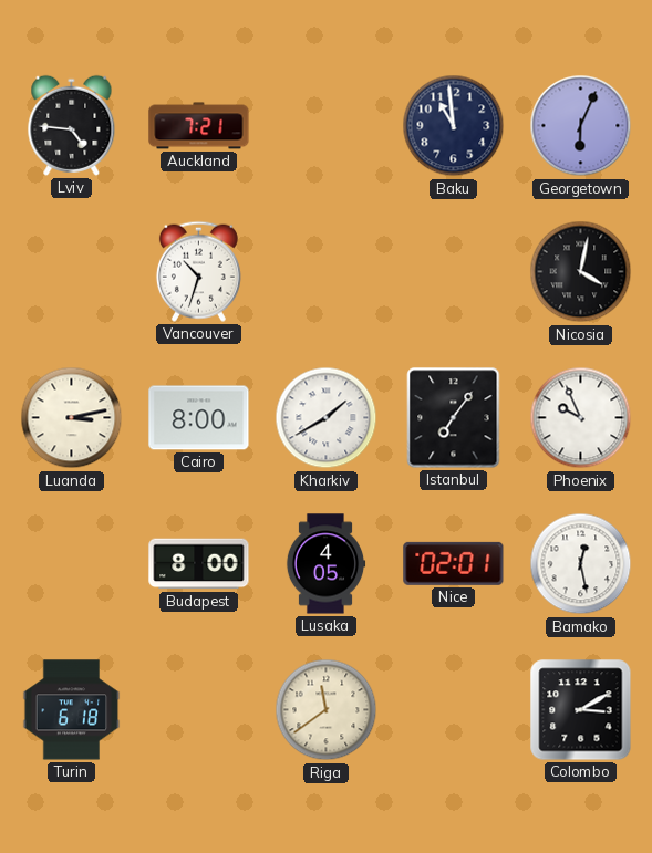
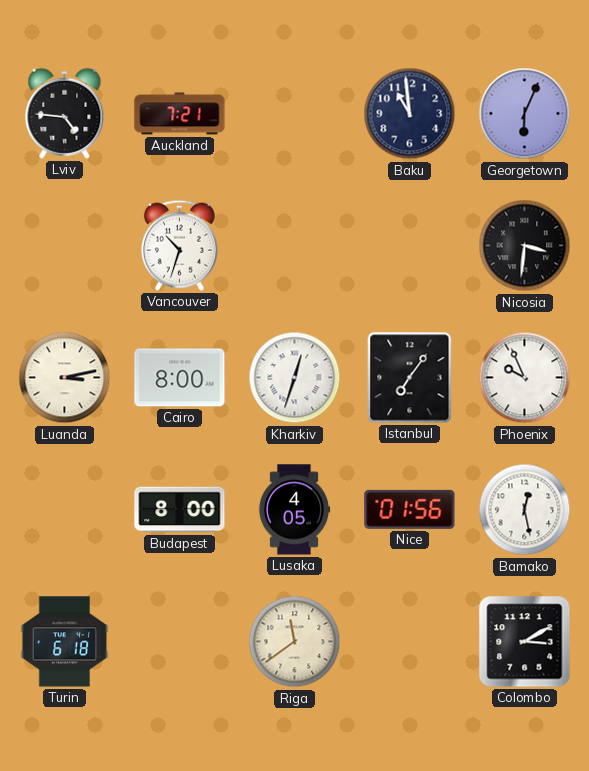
Nicosia: 4:02 -> 3:31 (525, 246)
Kharkiv: 1:40 -> 12:33 (295, 378)
Nice: 02:01 -> 01:56 (410, 509)
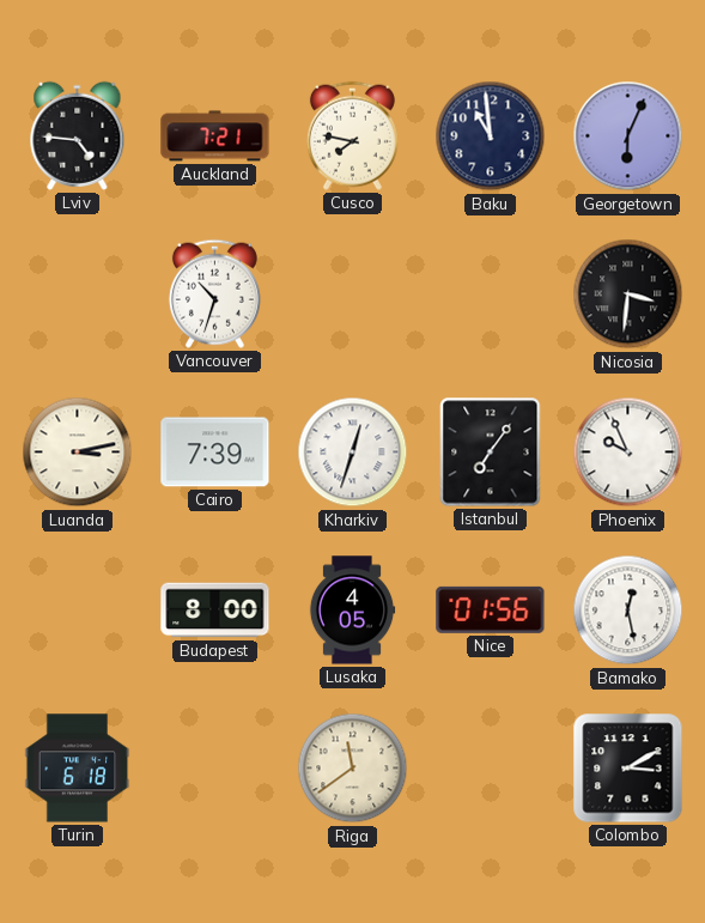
Cusco: none -> 7:47 (352, 135)
Cairo: 8:00 -> 7:39 (215, 453)
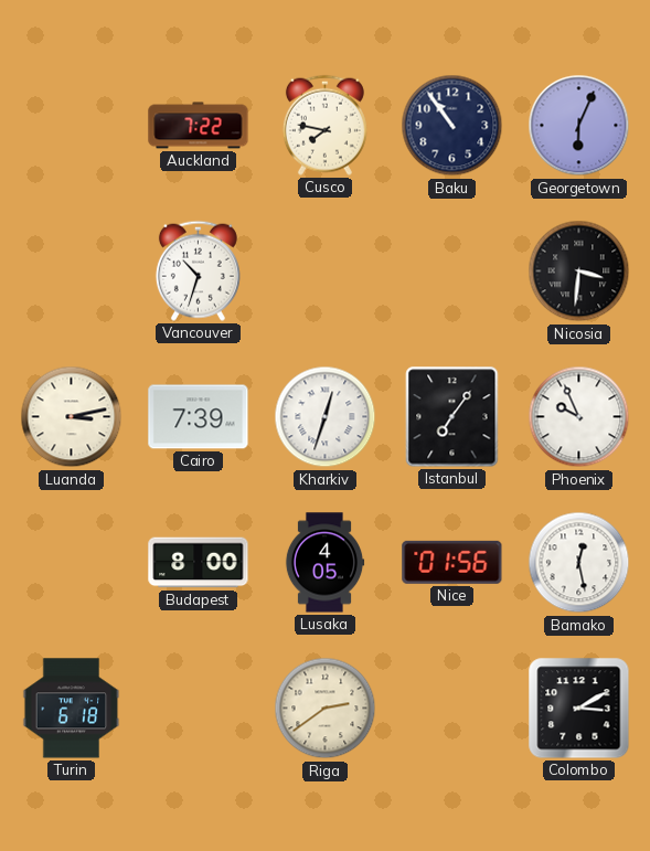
Lviv: 4:46 -> none (78, 135)
Auckland: 7:21 -> 7:22 (199, 126)
Baku: 10:59 -> 10:54 (452, 126)
Riga: 11:39 -> 2:39 (326, 709)
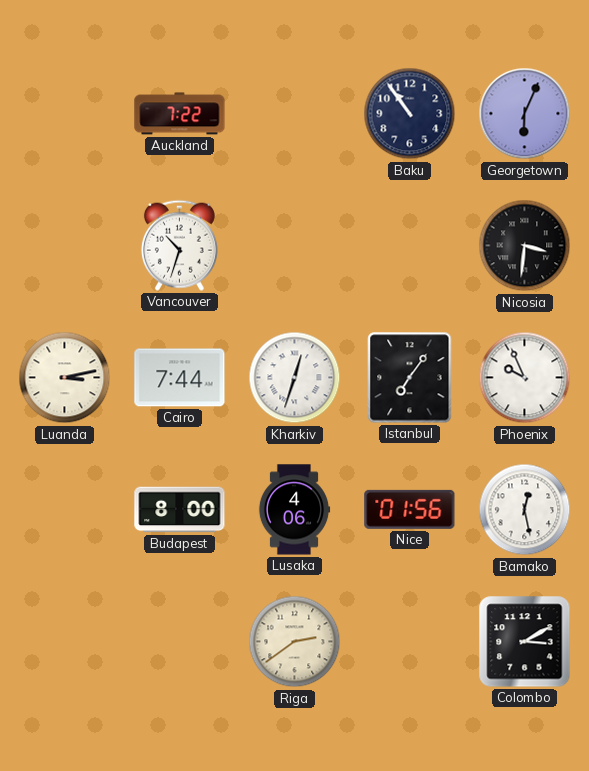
Cusco: 7:47 -> none (324, 125)
Cairo: 7:39 -> 7:44 (180, 378)
Lusaka: 4:05 -> 4:06 (294, 510)
Turin: 6:18 -> none (72, 709)
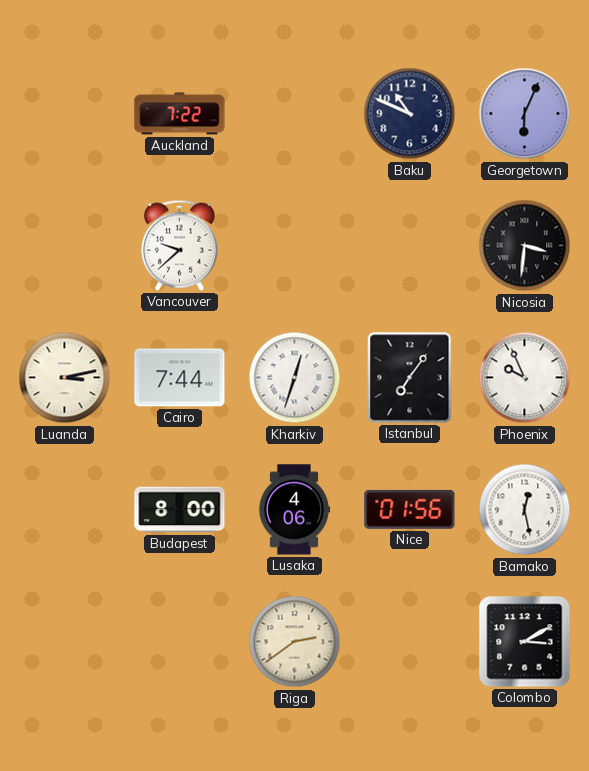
Baku: 10:54 -> 10:49 (410, 114)
Vancouver: 10:33 -> 9:38 (179, 245)
